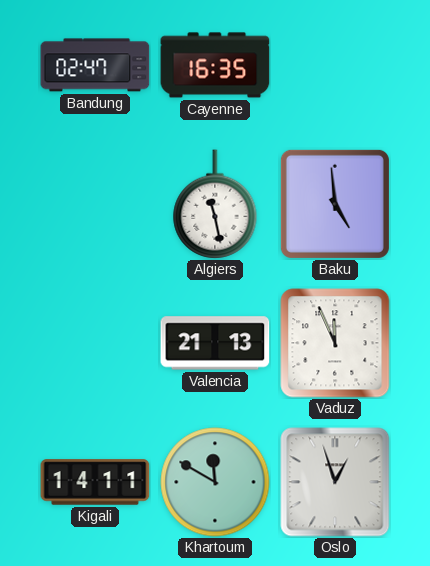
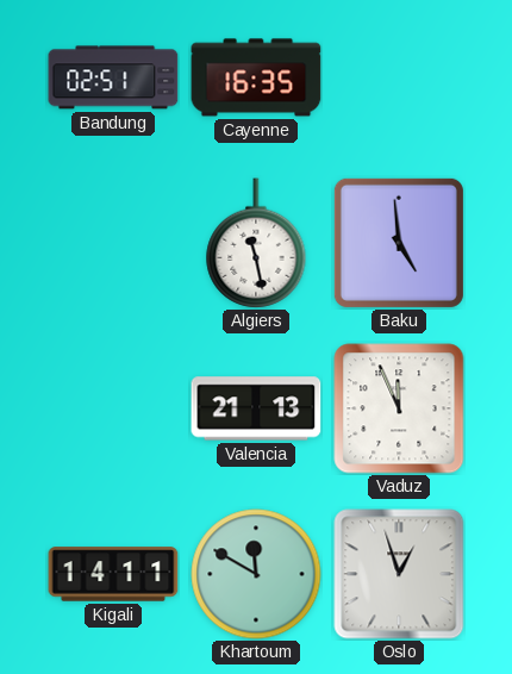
Bandung: 02:47 -> 02:51 (113, 77)
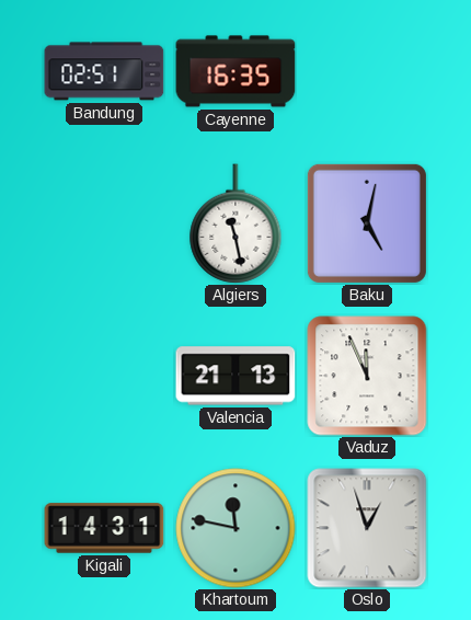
Baku: 4:59 -> 5:02 (367, 223)
Kigali: 14:11 -> 14:31 (104, 528)
Khartoum: 11:50 -> 11:47 (235, 528)
